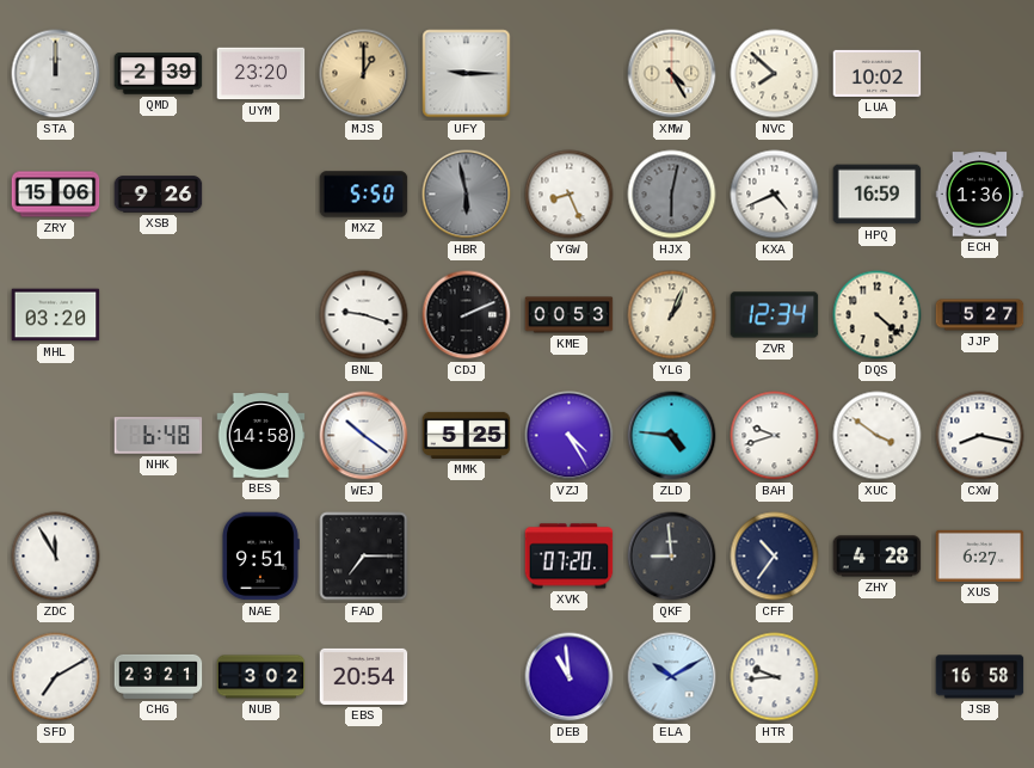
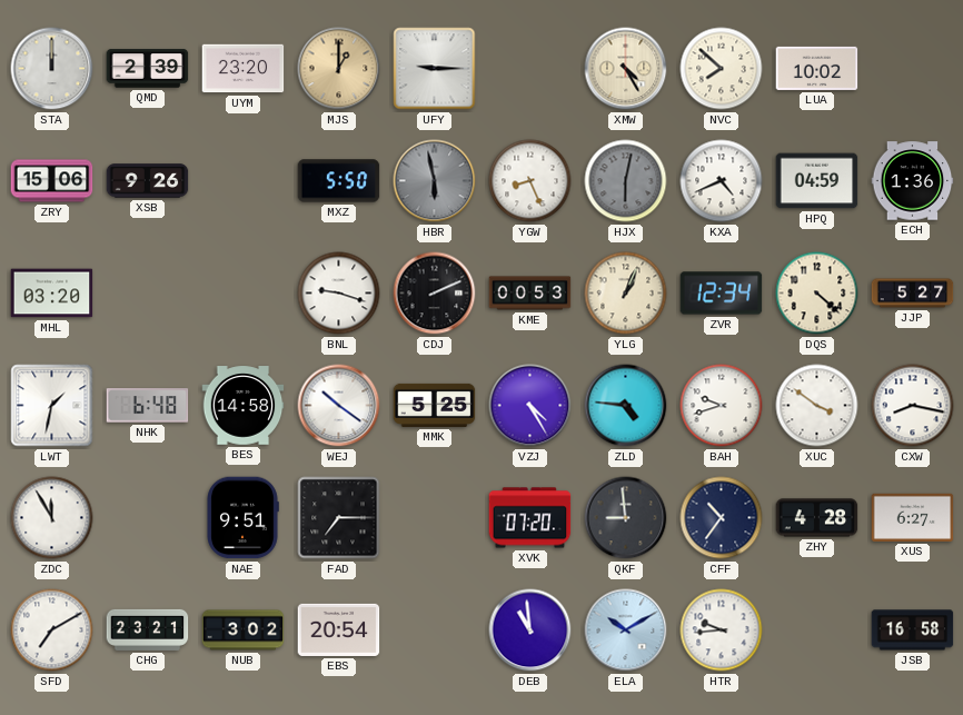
HPQ: 16:59 -> 04:59 (817, 181)
LWT: none -> 1:32 (52, 406)
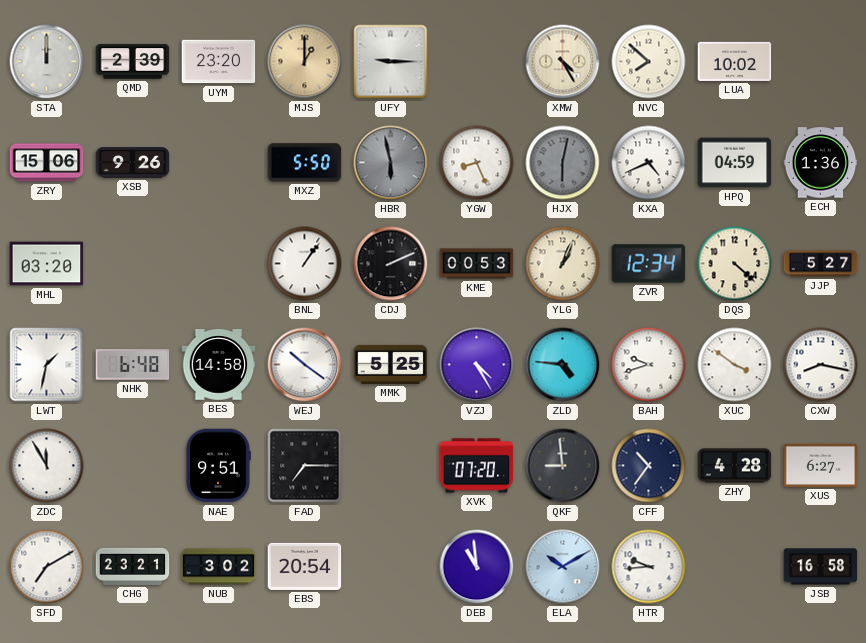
BNL: 9:18 -> 1:06 (305, 264)
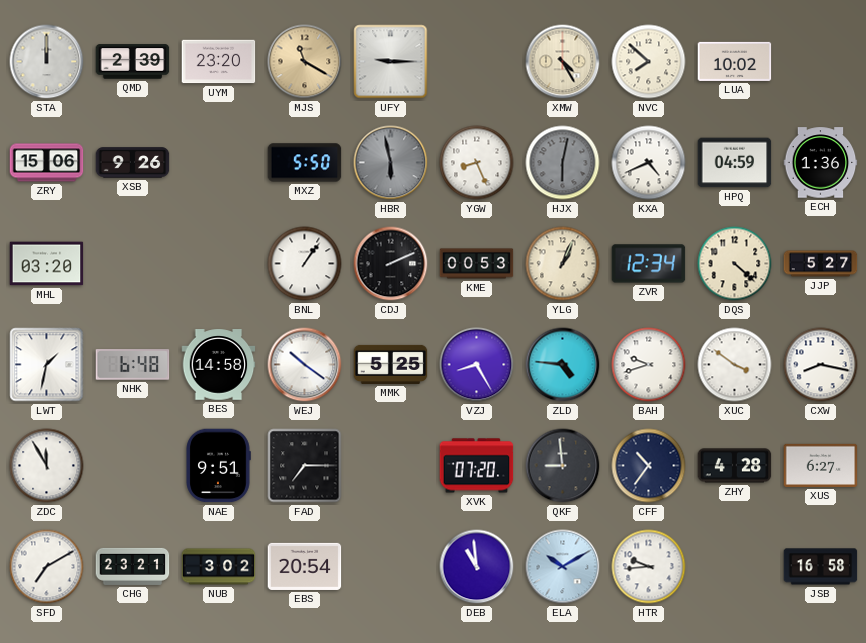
MJS: 1:00 -> 11:20 (305, 62)
VZJ: 4:25 -> 8:25 (477, 365)
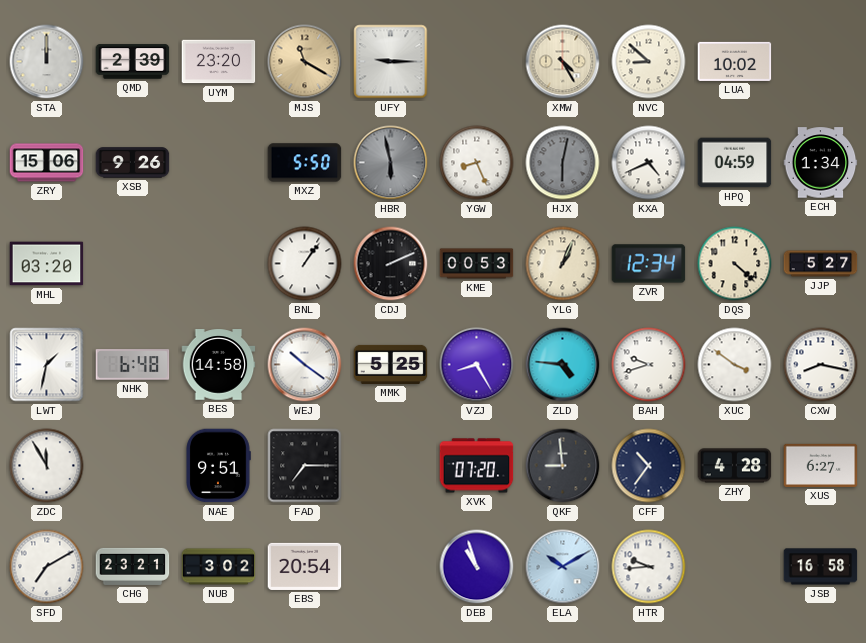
NVC: 7:52 -> 8:52 (649, 62)
ECH: 1:36 -> 1:34 (821, 163)
DEB: 10:59 -> 10:57 (477, 567)
